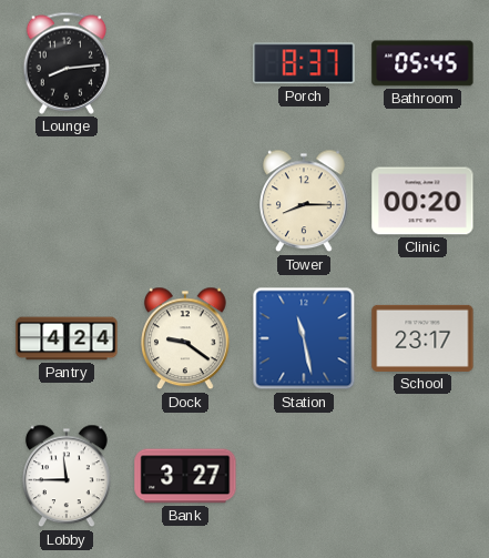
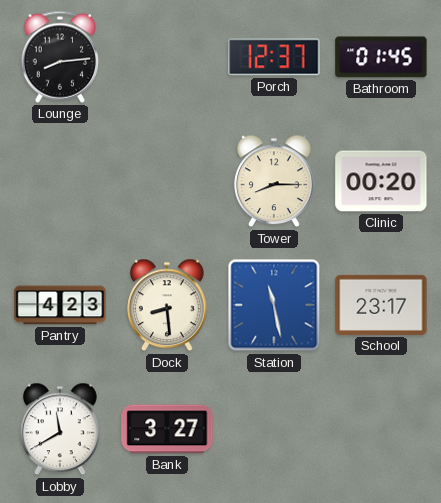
Porch: 8:37 -> 12:37 (274, 57)
Bathroom: 05:45 -> 01:45 (381, 57)
Pantry: 4:24 -> 4:23 (60, 305)
Dock: 9:21 -> 8:29 (168, 305)
Lobby: 11:45 -> 11:40 (61, 429)
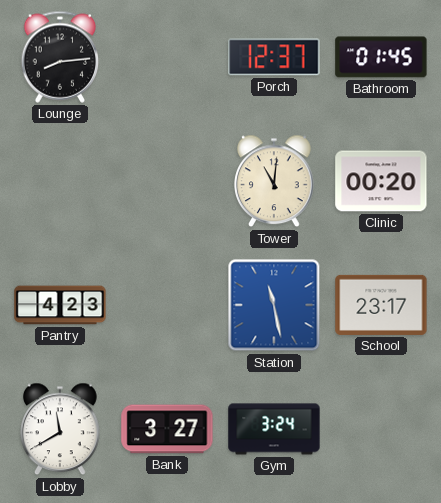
Tower: 8:15 -> 11:01 (275, 181)
Dock: 8:29 -> none (168, 305)
Gym: none -> 3:24 (274, 429)
